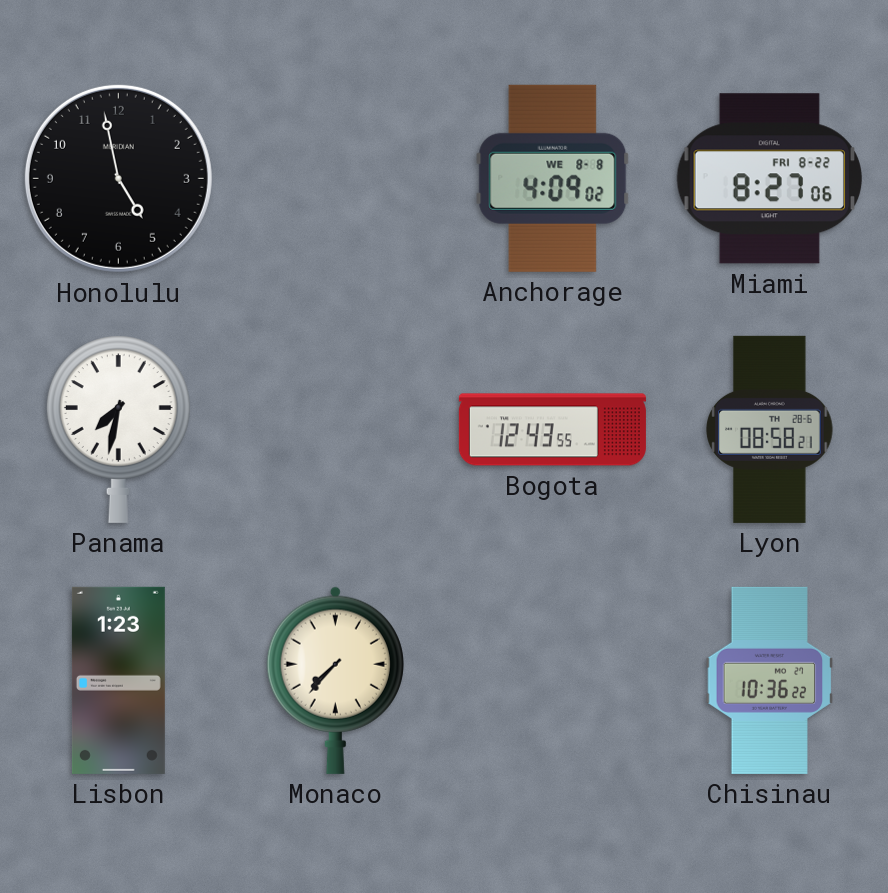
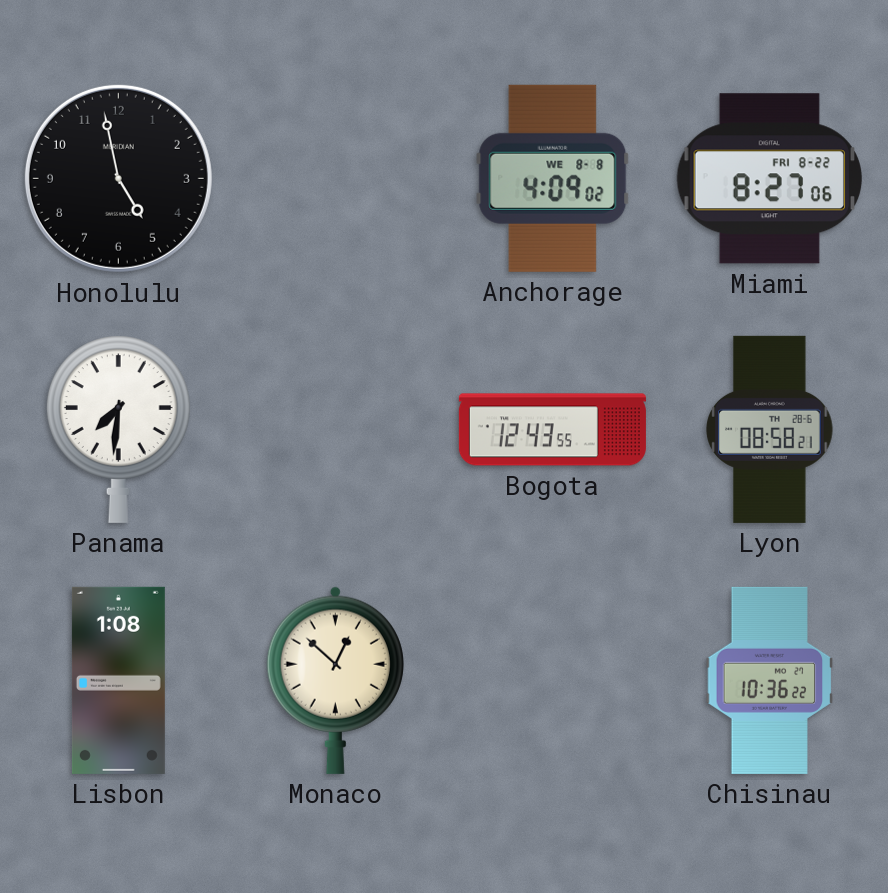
Panama: 7:32 -> 7:31 (118, 429)
Lisbon: 1:23 -> 1:08 (118, 680)
Monaco: 7:37 -> 12:52 (335, 680)
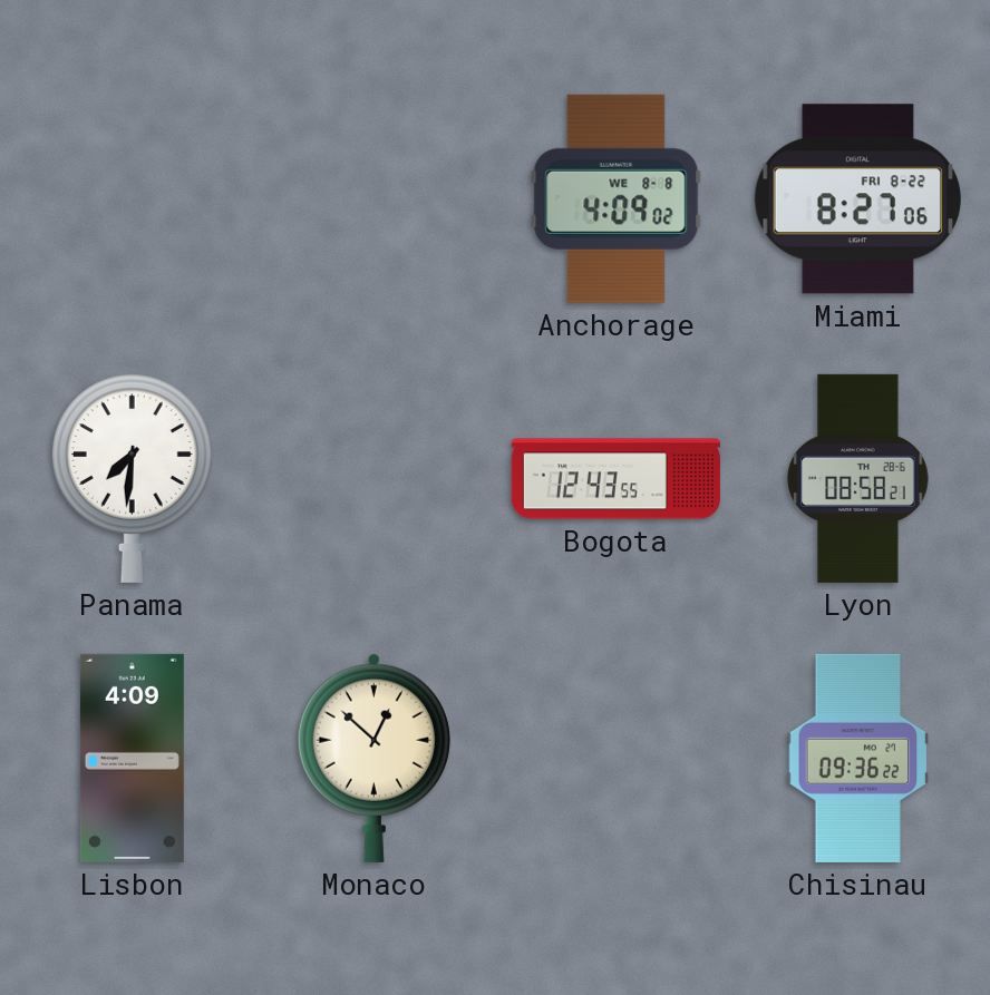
Honolulu: 4:58 -> none (118, 178)
Lisbon: 1:08 -> 4:09 (132, 758)
Chisinau: 10:36 -> 09:36 (858, 758)
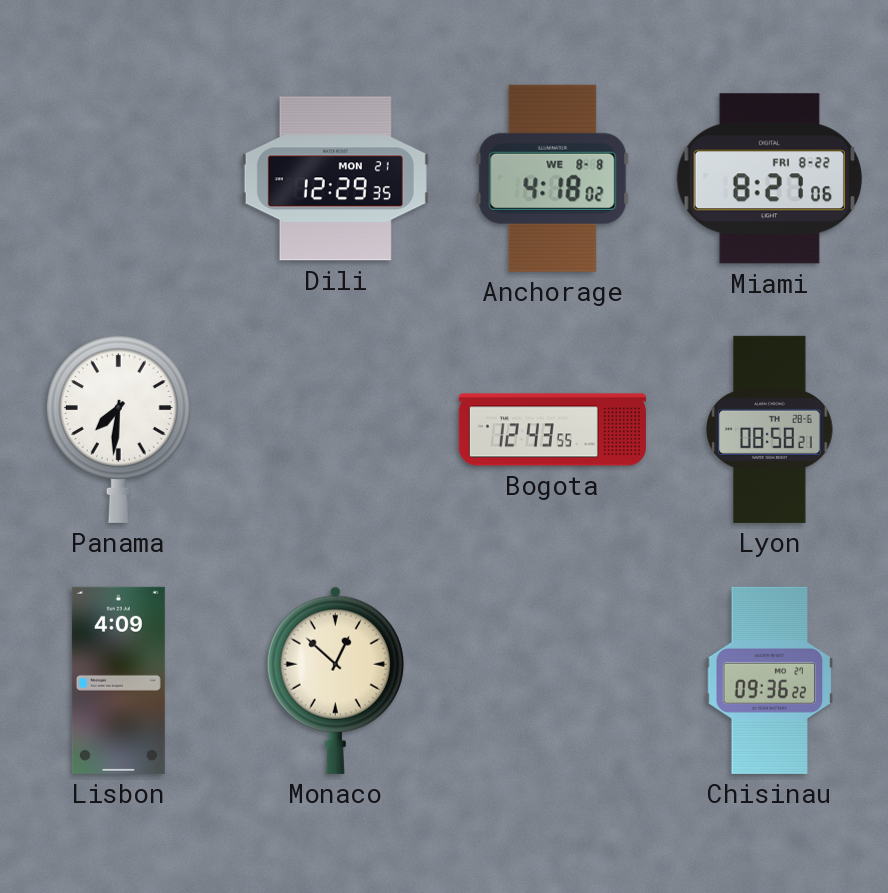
Dili: none -> 12:29 (335, 179)
Anchorage: 4:09 -> 4:18 (553, 178)
